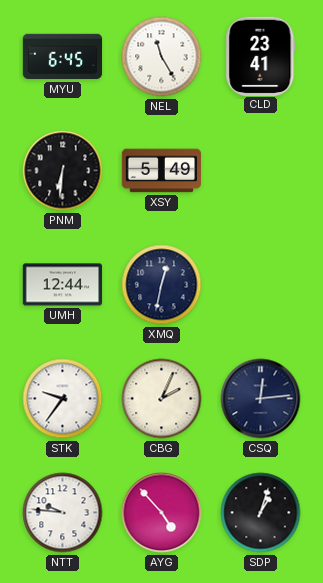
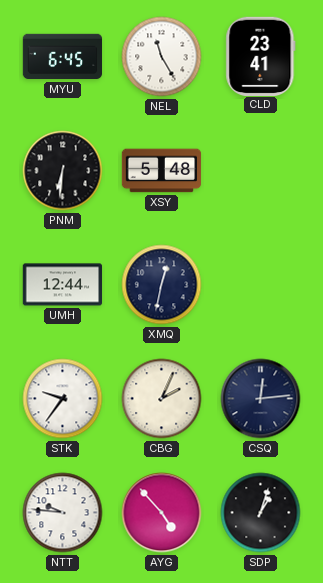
XSY: 5:49 -> 5:48 (162, 171)
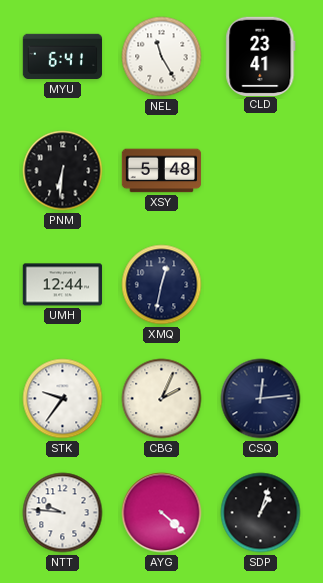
MYU: 6:45 -> 6:41 (63, 57)
AYG: 4:53 -> 4:22 (162, 513)
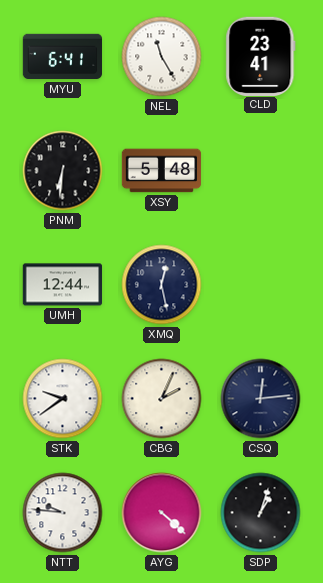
XMQ: 12:32 -> 12:28 (162, 285)
STK: 9:36 -> 9:39 (63, 399)
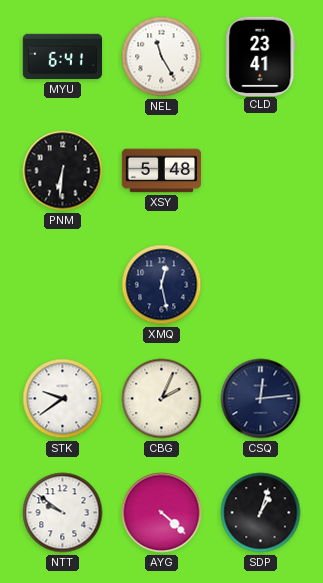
UMH: 12:44 -> none (63, 285)
NTT: 9:46 -> 9:51 (63, 513)
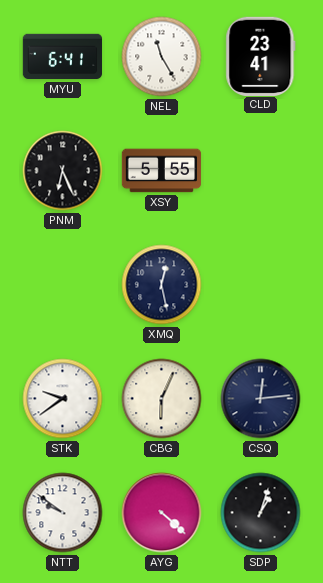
PNM: 6:31 -> 6:26 (63, 171)
XSY: 5:48 -> 5:55 (162, 171)
CBG: 2:04 -> 6:04 (162, 399)
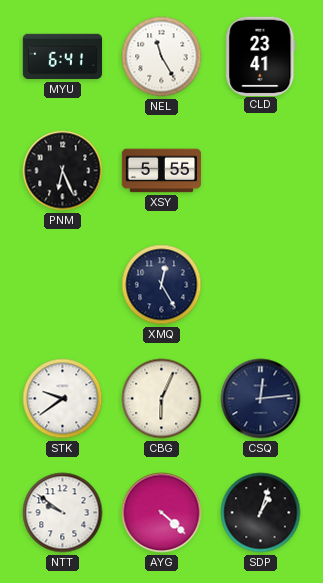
XMQ: 12:28 -> 12:25 (162, 285)
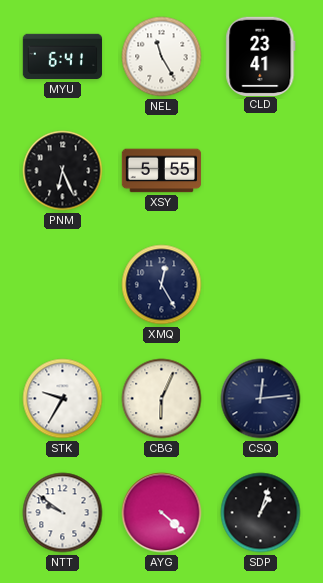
STK: 9:39 -> 9:35 (63, 399)
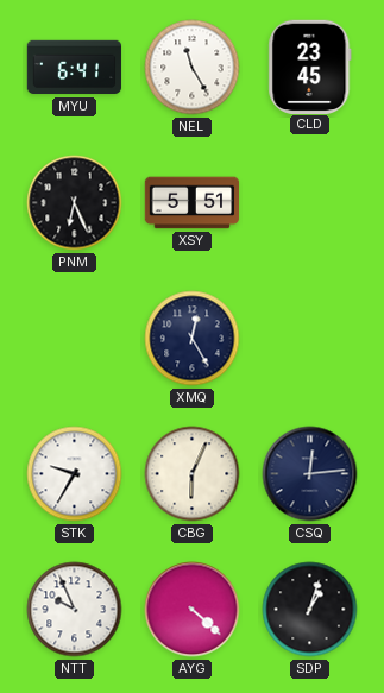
CLD: 23:41 -> 23:45 (310, 67)
XSY: 5:55 -> 5:51 (193, 203)
NTT: 9:51 -> 9:56 (75, 610)
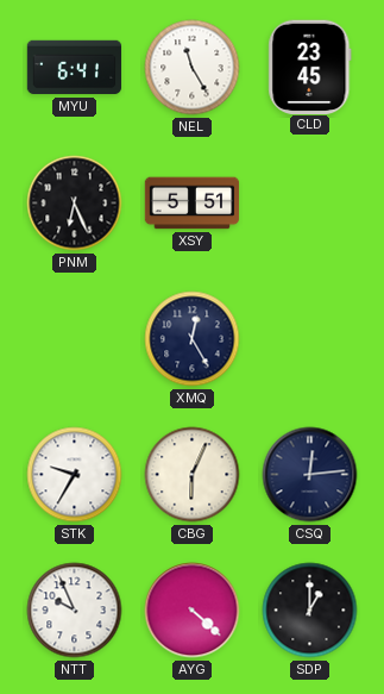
SDP: 1:03 -> 1:00 (310, 611)
